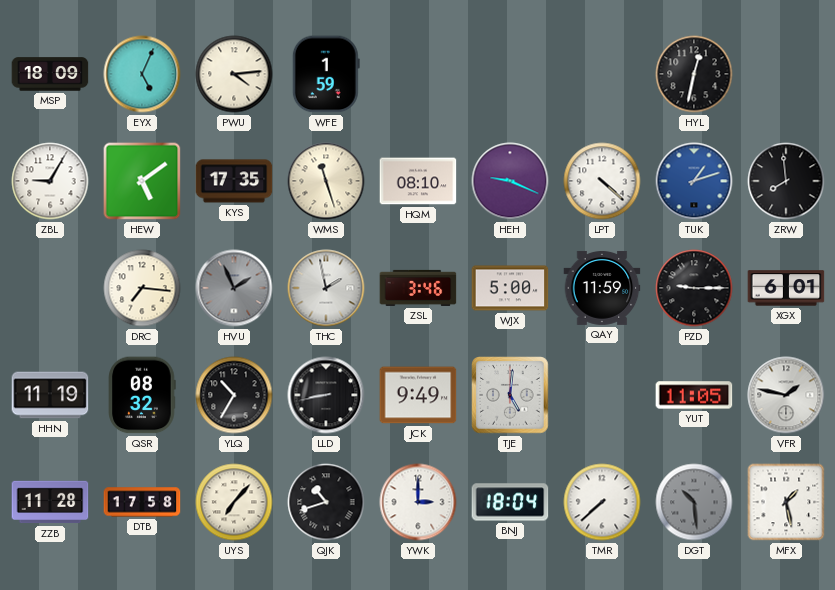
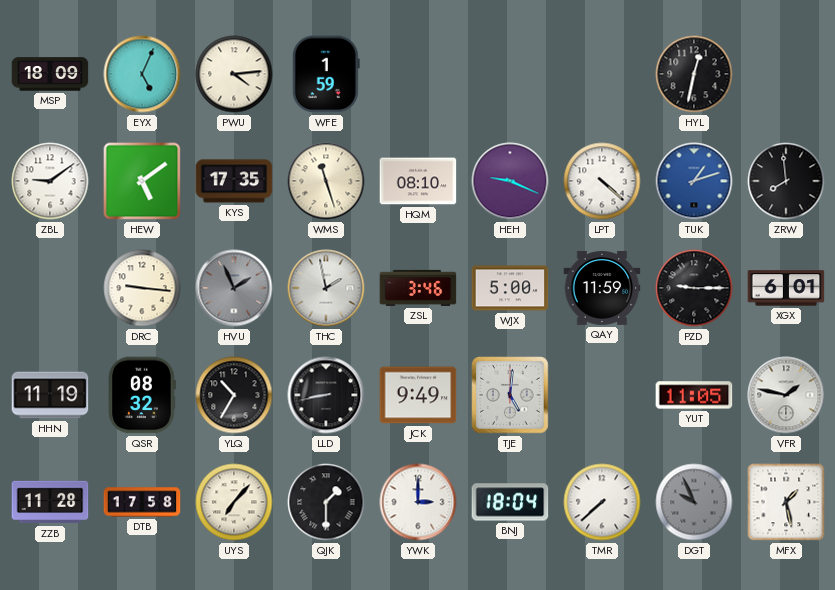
ZBL: 9:05 -> 9:09 (50, 181)
DRC: 7:16 -> 9:16 (142, 288)
QJK: 10:42 -> 1:30 (326, 502)
DGT: 10:29 -> 9:56 (694, 502)
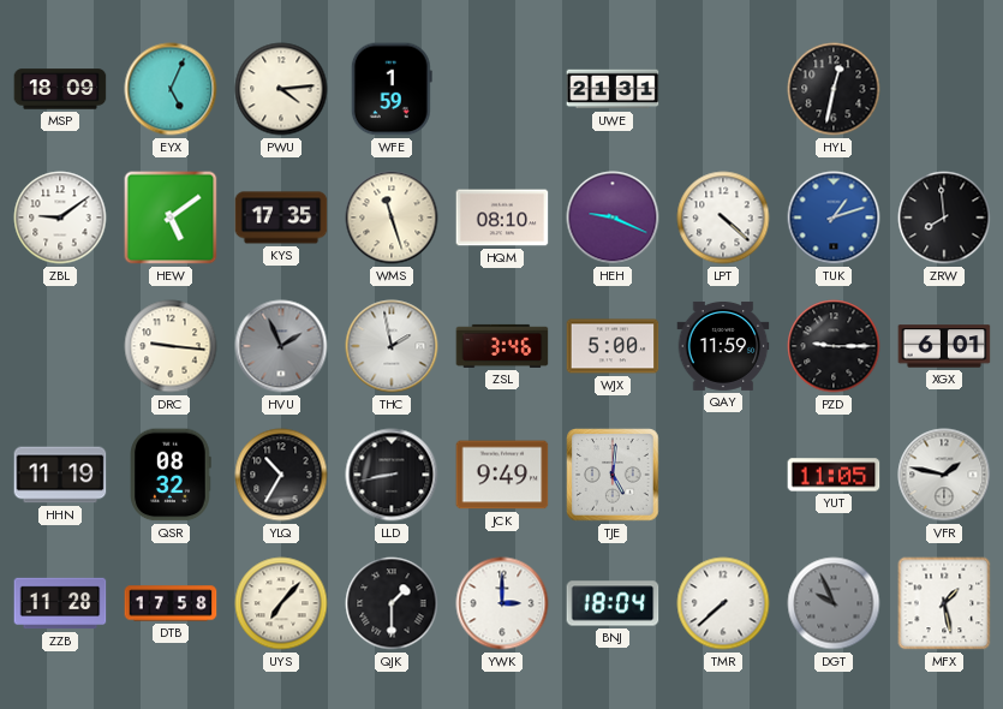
UWE: none -> 21:31 (613, 89)
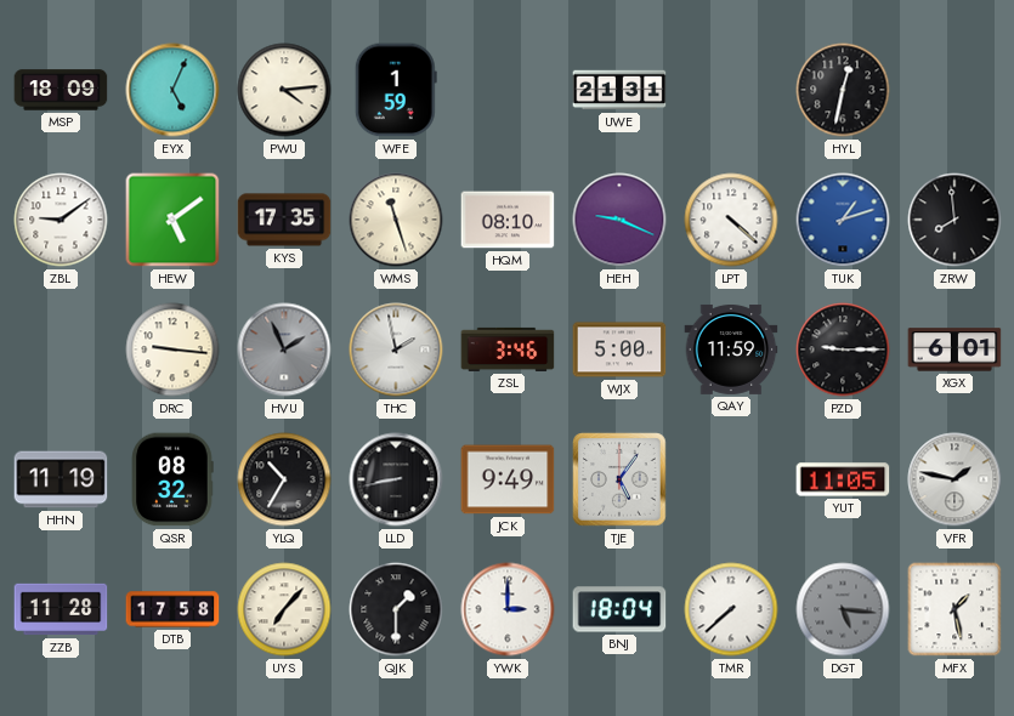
TJE: 5:01 -> 5:06 (619, 479)
DGT: 9:56 -> 5:16 (843, 609)
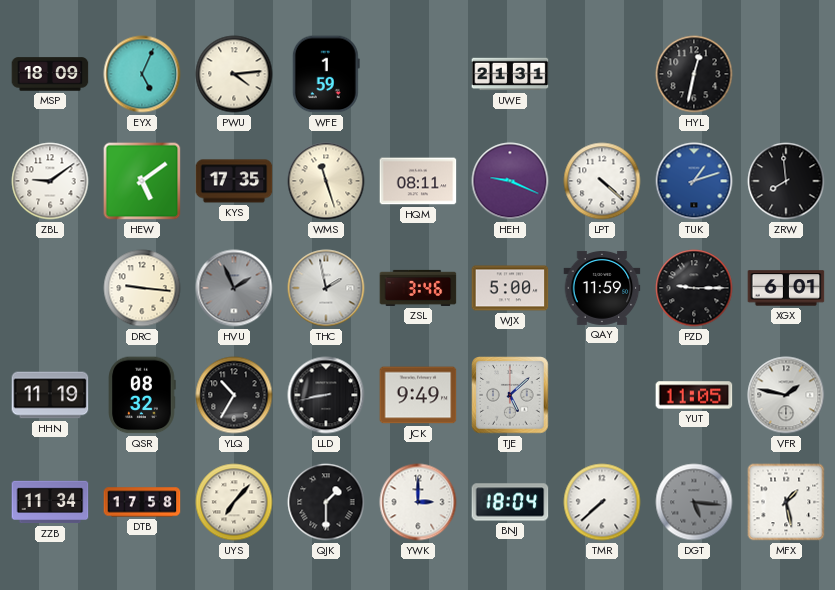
HQM: 08:10 -> 08:11 (418, 181)
TJE: 5:06 -> 5:08 (510, 395)
ZZB: 11:28 -> 11:34 (50, 502)
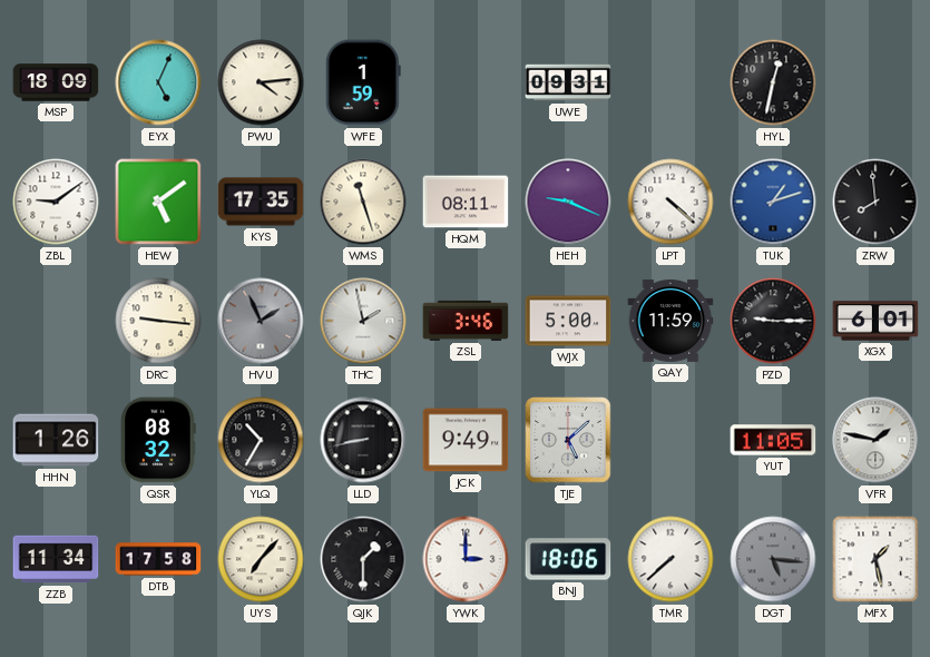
UWE: 21:31 -> 09:31 (568, 82)
HHN: 11:19 -> 1:26 (56, 440)
BNJ: 18:04 -> 18:06 (568, 559)
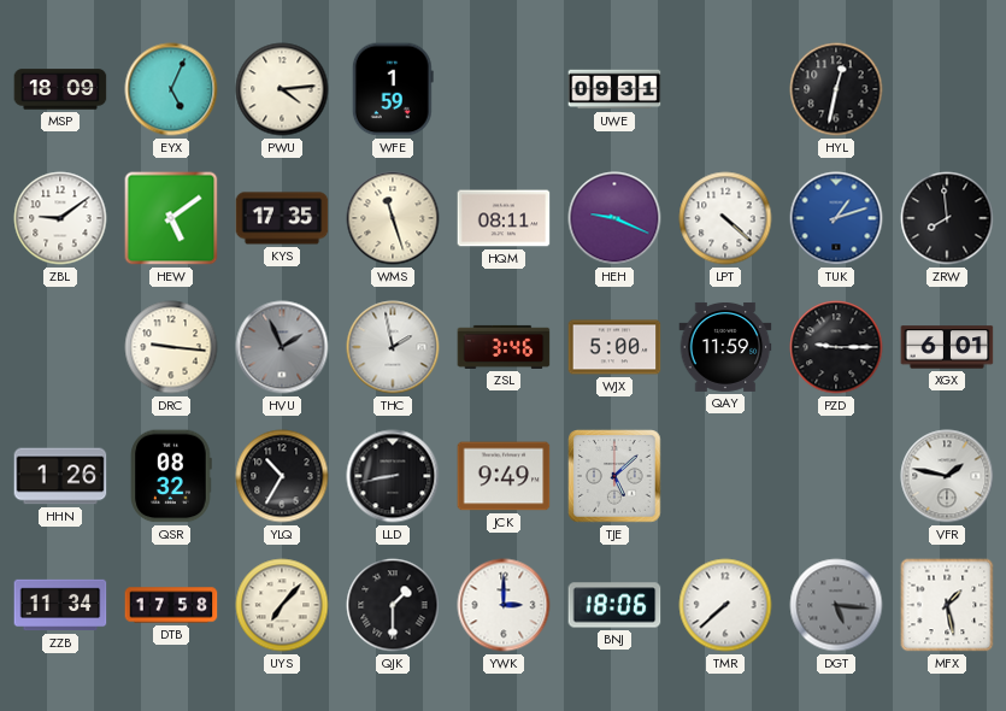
YUT: 11:05 -> none (773, 440)
